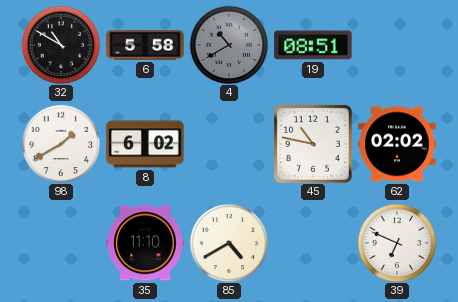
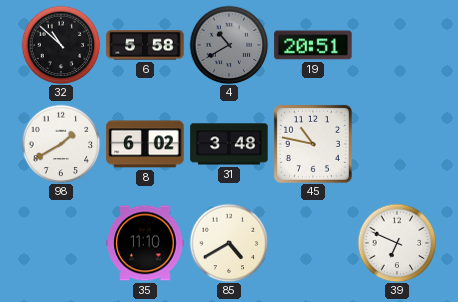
32: 10:50 -> 10:52 (61, 45)
19: 08:51 -> 20:51 (313, 45)
31: none -> 3:48 (229, 144)
62: 02:02 -> none (397, 144)
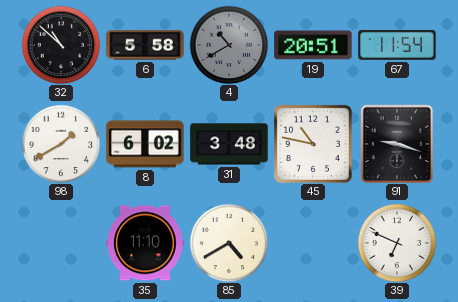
67: none -> 11:54 (397, 45)
91: none -> 9:18 (397, 144)
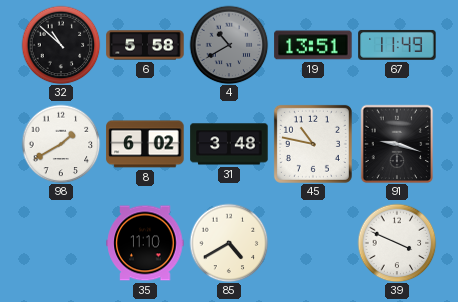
19: 20:51 -> 13:51 (313, 45)
67: 11:54 -> 11:49 (397, 45)
39: 6:49 -> 3:49 (397, 243)
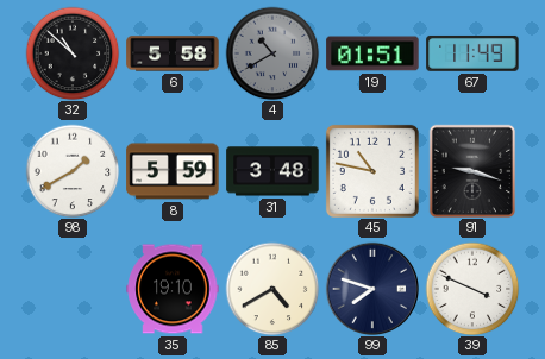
19: 13:51 -> 01:51 (372, 53)
8: 6:02 -> 5:59 (173, 171)
35: 11:10 -> 19:10 (173, 289)
99: none -> 7:48 (371, 288)
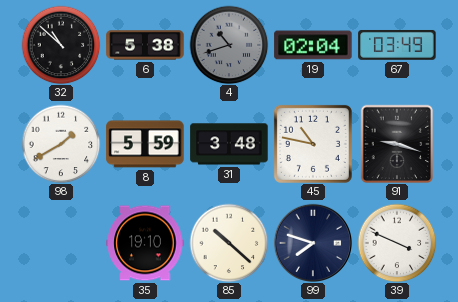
6: 5:58 -> 5:38 (145, 45)
4: 10:40 -> 10:42 (229, 45)
19: 01:51 -> 02:04 (313, 45)
67: 11:49 -> 03:49 (397, 45)
85: 4:40 -> 10:22 (229, 243)
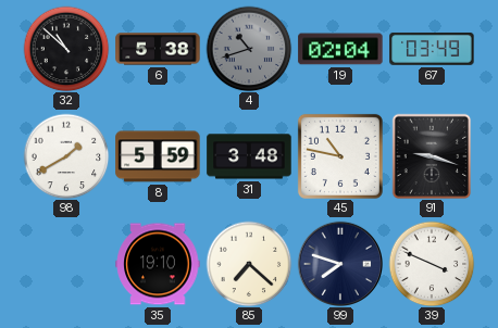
85: 10:22 -> 7:22 (249, 264)
